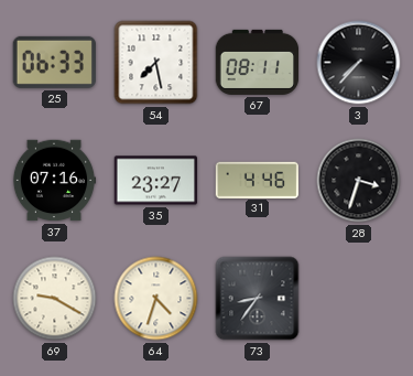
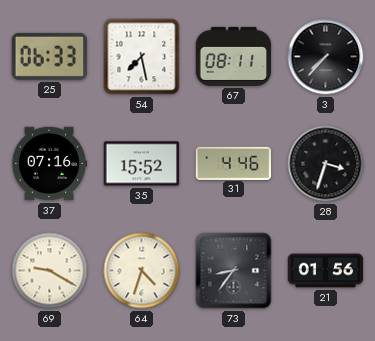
35: 23:27 -> 15:52 (142, 164)
21: none -> 01:56 (326, 271)
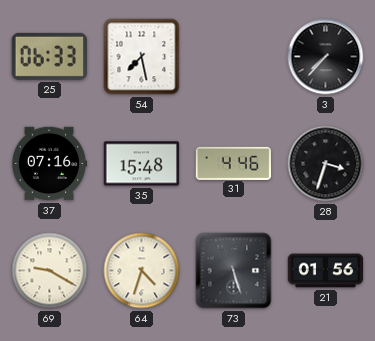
67: 08:11 -> none (234, 56)
35: 15:52 -> 15:48 (142, 164)
73: 8:36 -> 5:27 (234, 271)
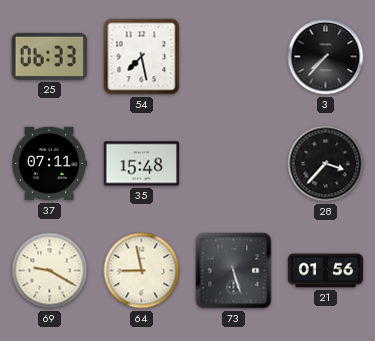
37: 07:16 -> 07:11 (49, 164)
31: 4:46 -> none (234, 163)
28: 3:33 -> 3:37 (326, 164)
64: 4:33 -> 8:58 (142, 271)
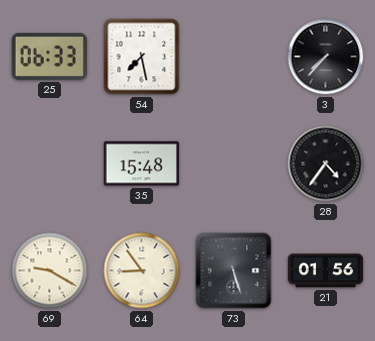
37: 07:11 -> none (49, 164)
28: 3:37 -> 4:36 (326, 164)
64: 8:58 -> 8:54 (142, 271)
